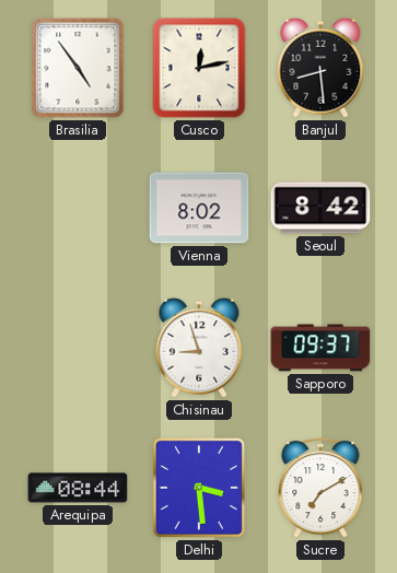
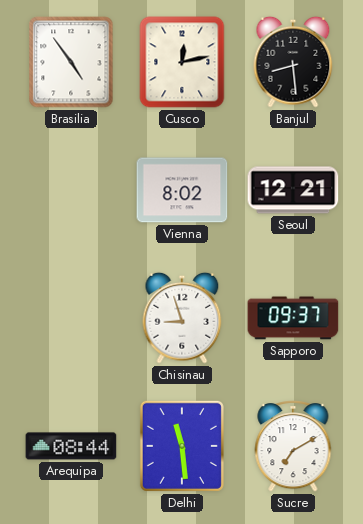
Seoul: 8:42 -> 12:21 (293, 190)
Delhi: 3:29 -> 11:29 (182, 446)
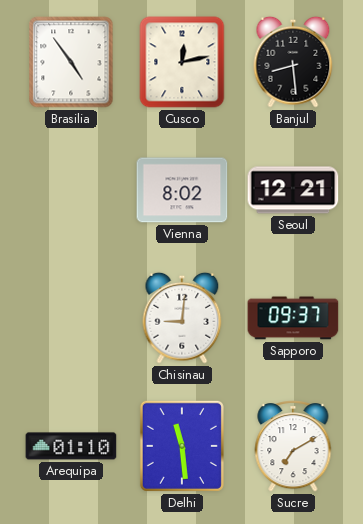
Chisinau: 8:57 -> 9:01 (182, 318)
Arequipa: 08:44 -> 01:10 (71, 446)
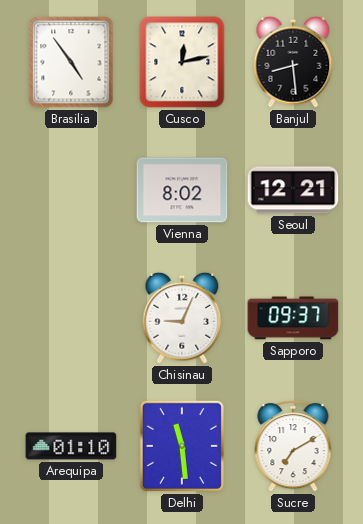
Chisinau: 9:01 -> 9:04 (182, 318)
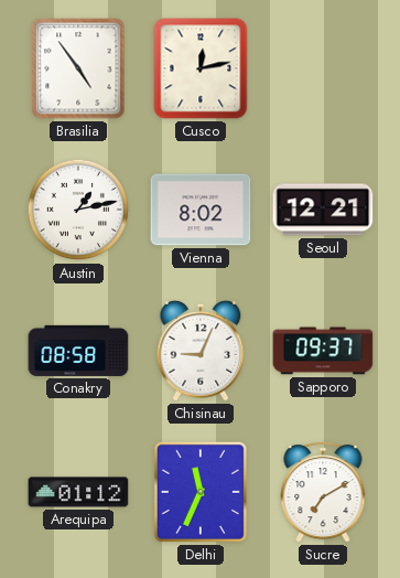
Banjul: 8:29 -> none (293, 62)
Austin: none -> 1:13 (78, 210)
Conakry: none -> 08:58 (78, 351)
Arequipa: 01:10 -> 01:12 (78, 492)
Delhi: 11:29 -> 11:34 (201, 492)
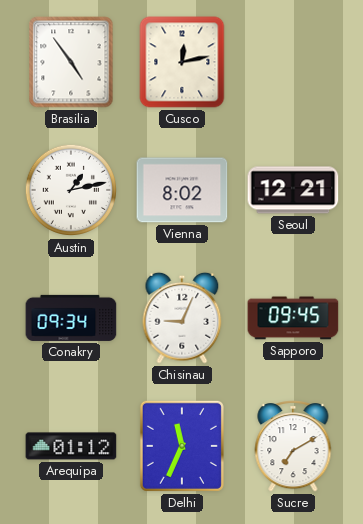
Conakry: 08:58 -> 09:34 (71, 318)
Sapporo: 09:37 -> 09:45 (293, 318)
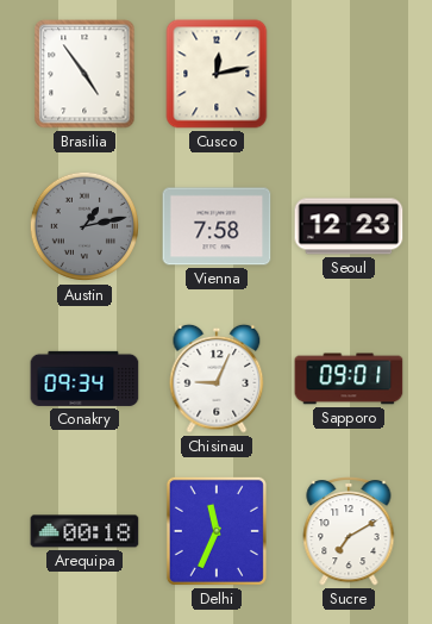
Austin dial: white -> grey (84, 226)
Vienna: 8:02 -> 7:58 (217, 226)
Seoul: 12:21 -> 12:23 (349, 226)
Sapporo: 09:45 -> 09:01 (349, 379)
Arequipa: 01:12 -> 00:18 (84, 531)
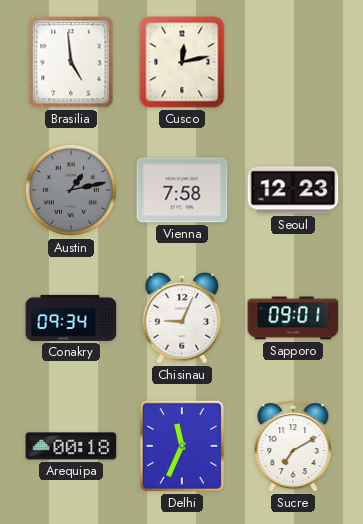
Brasilia: 4:54 -> 4:59 (71, 62)
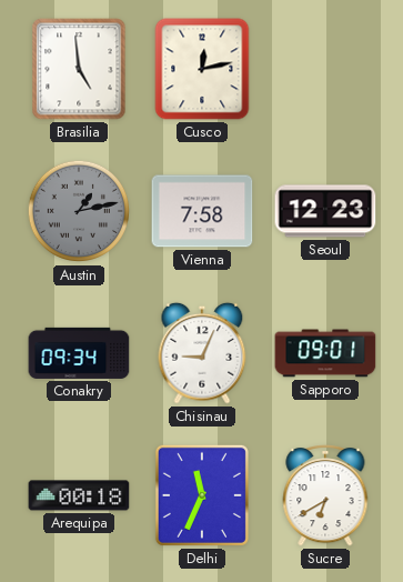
Sucre: 7:10 -> 6:40 (325, 496)
